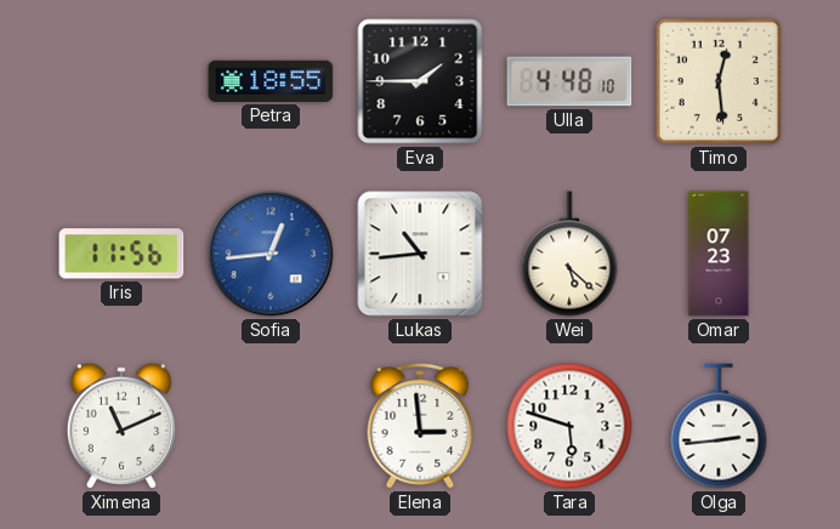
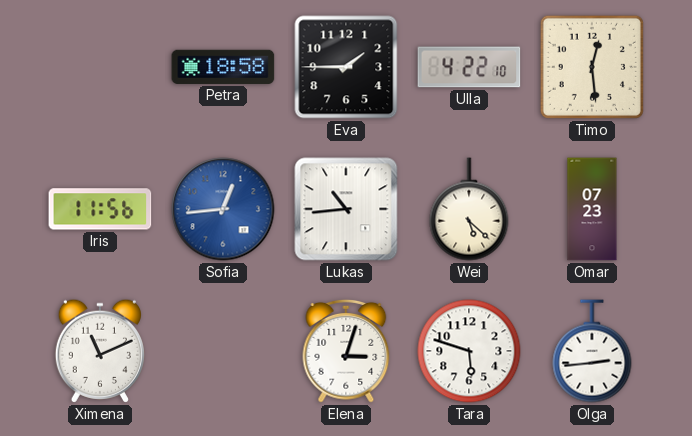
Petra: 18:55 -> 18:58 (223, 67)
Ulla: 4:48 -> 4:22 (469, 67)
Elena: 2:59 -> 3:03 (346, 351)
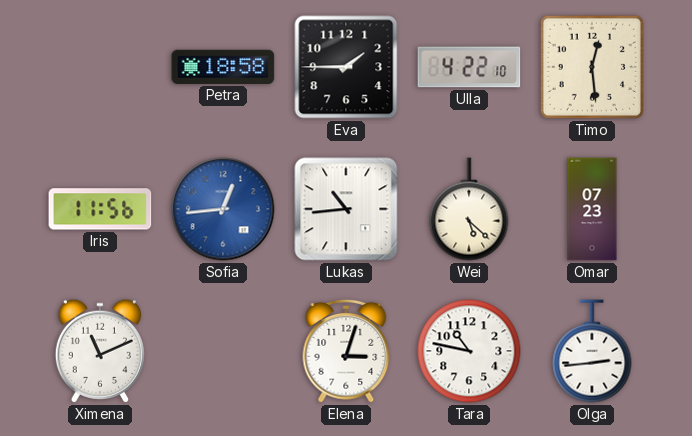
Tara: 5:48 -> 10:47 (469, 351)
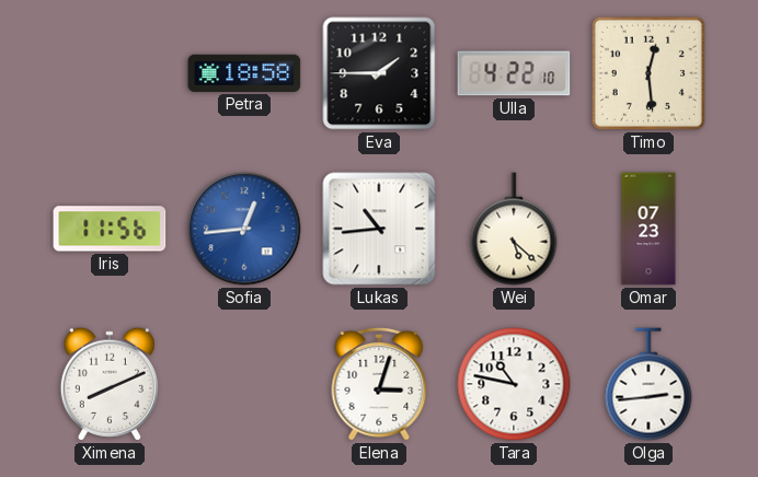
Ximena: 11:11 -> 8:11 (110, 384)
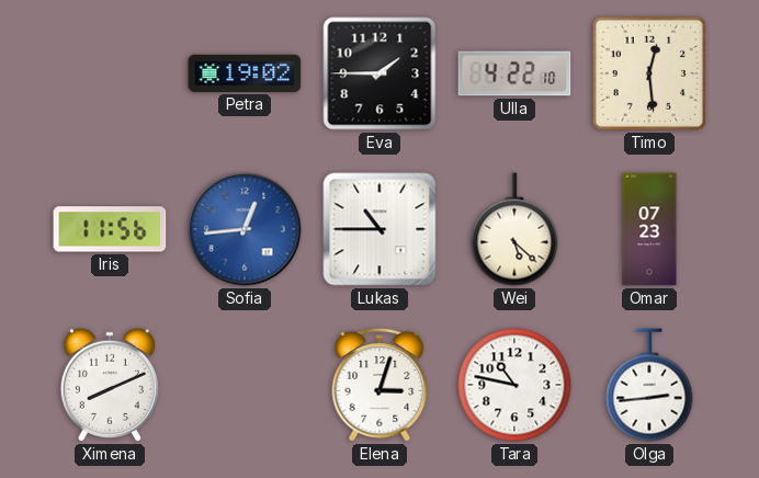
Petra: 18:58 -> 19:02 (245, 73)
Lukas: 10:44 -> 10:45 (379, 229)
